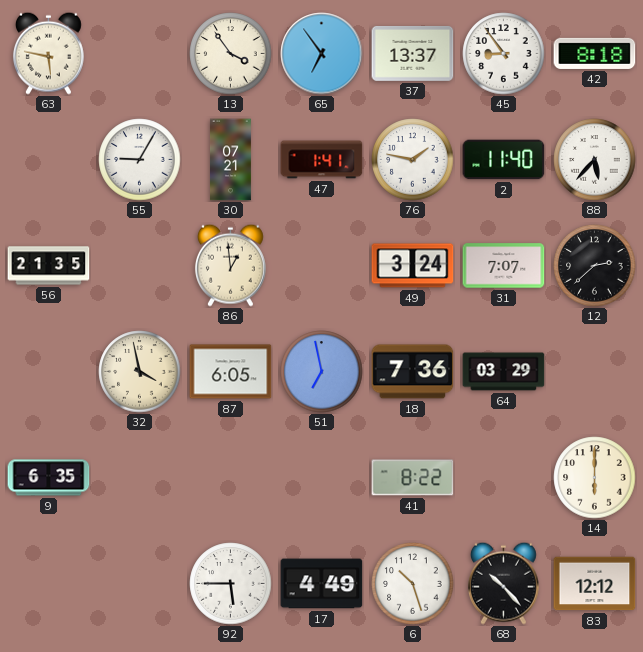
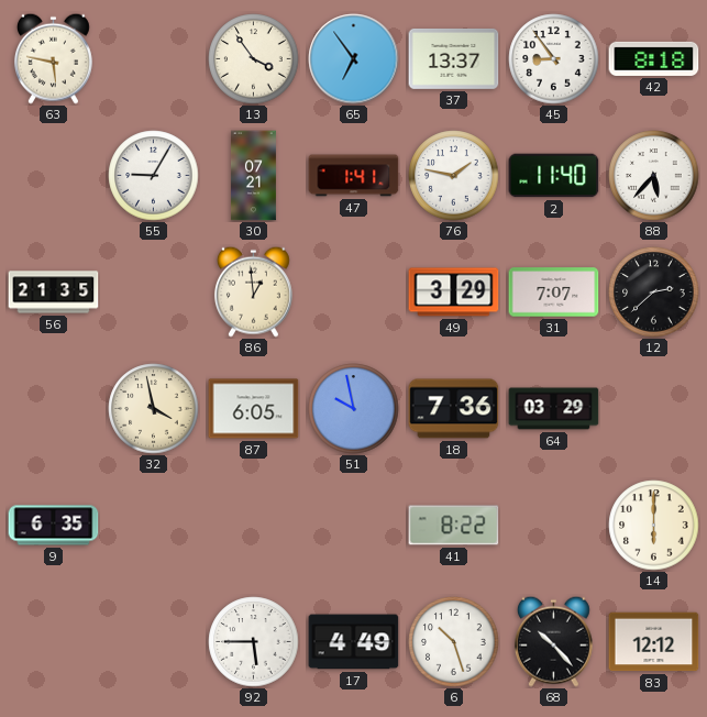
49: 3:24 -> 3:29 (454, 293)
51: 6:58 -> 9:58 (354, 409)
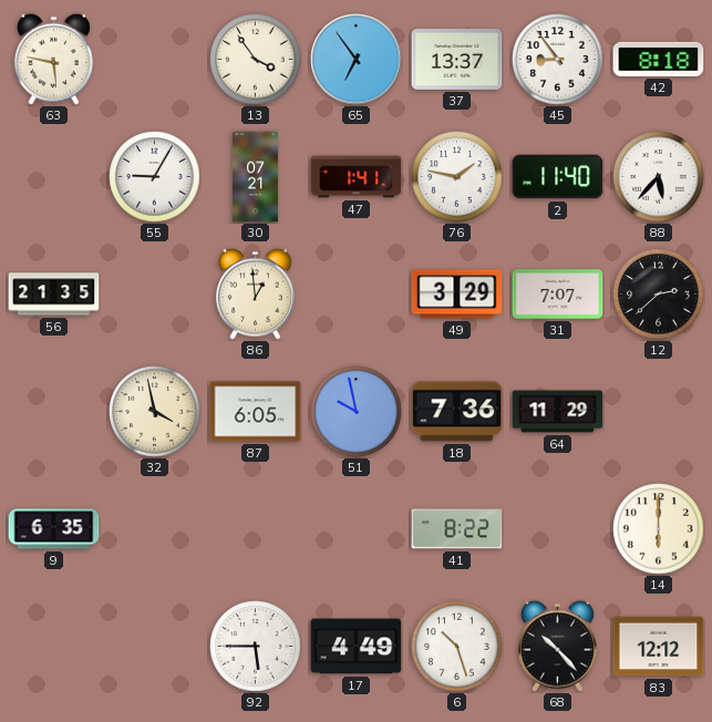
64: 03:29 -> 11:29 (558, 412)
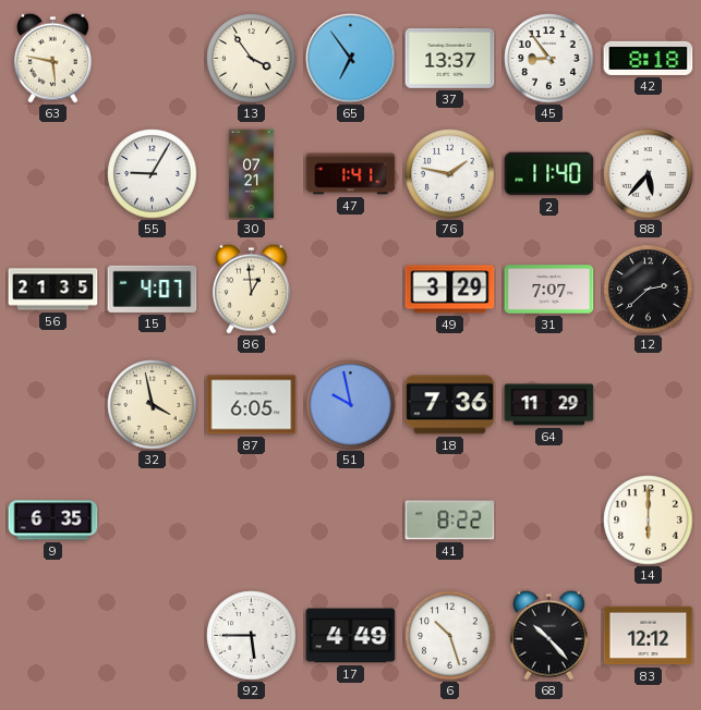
15: none -> 4:07 (153, 289)
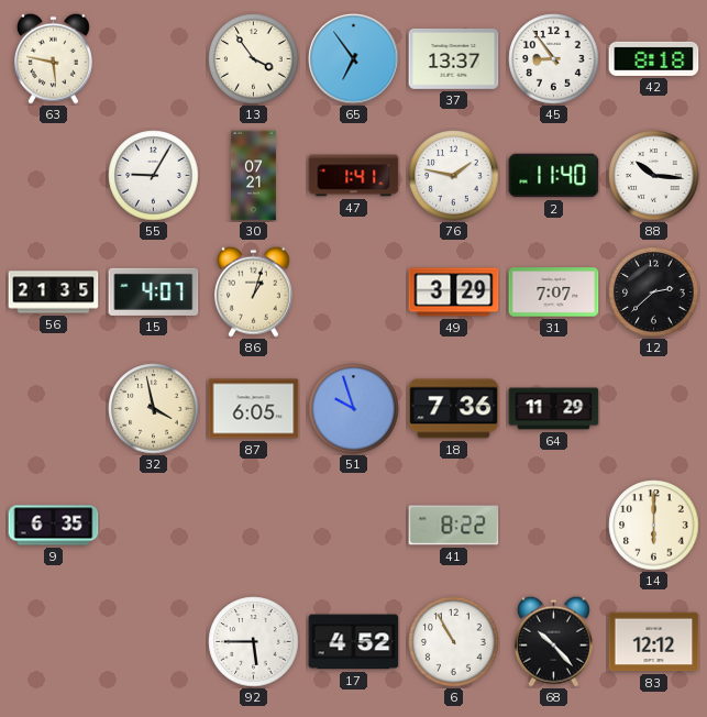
88: 5:37 -> 10:16 (654, 176)
86: 12:59 -> 1:03 (253, 291)
51: 9:58 -> 9:57 (354, 409)
17: 4:49 -> 4:52 (354, 642)
6: 10:27 -> 10:55 (454, 642)
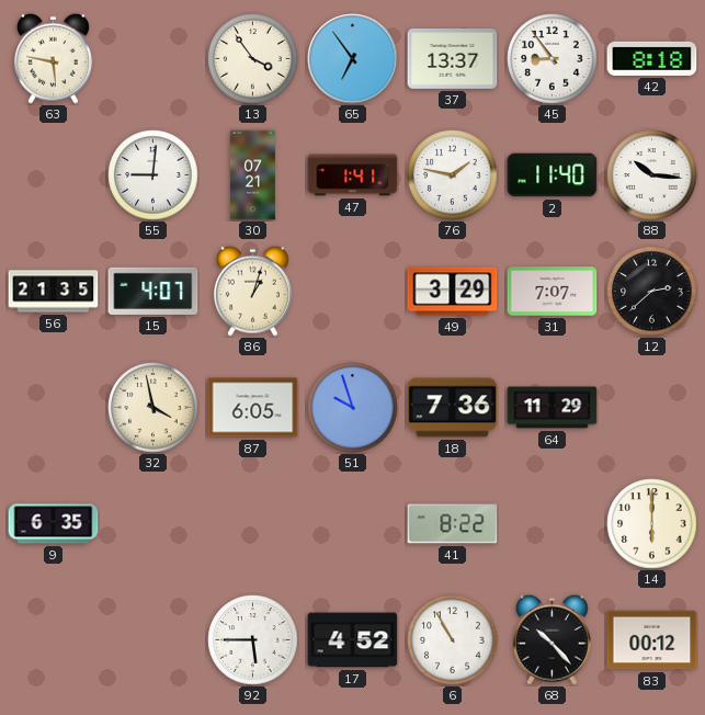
55: 9:05 -> 9:01 (153, 175)
83: 12:12 -> 00:12 (652, 640)
